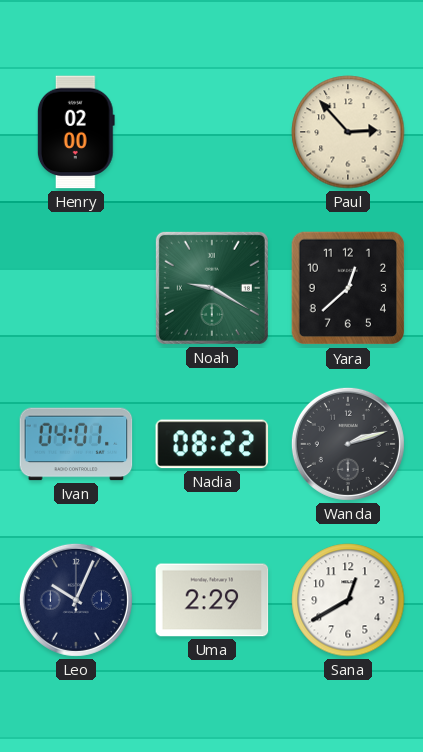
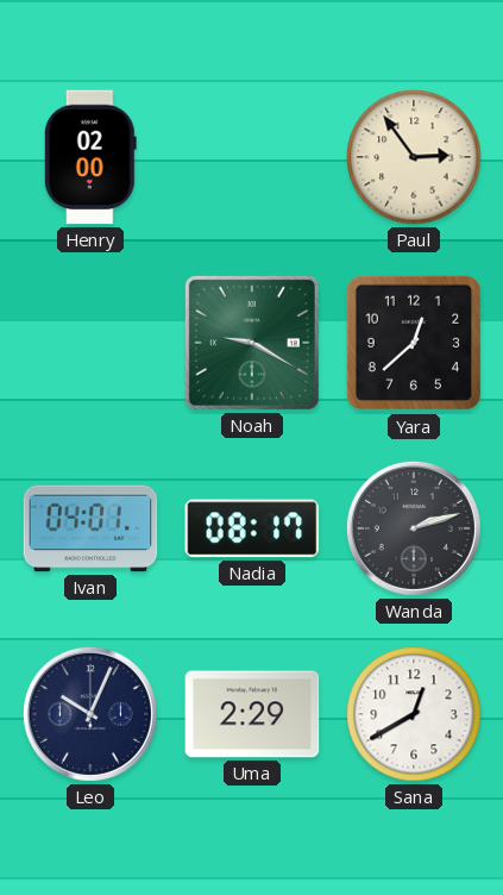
Paul: 2:53 -> 2:54 (414, 157)
Nadia: 08:22 -> 08:17 (252, 528)
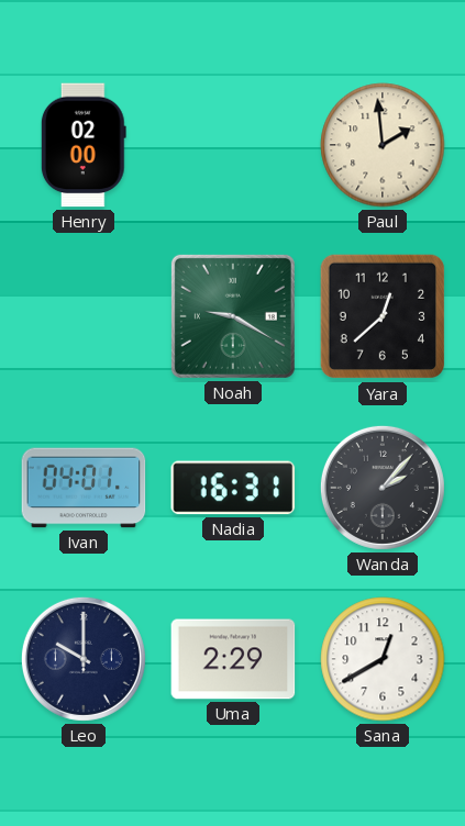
Paul: 2:54 -> 1:59 (383, 145)
Nadia: 08:17 -> 16:31 (233, 488)
Wanda: 2:12 -> 2:07 (383, 488)
Leo: 10:04 -> 10:00 (84, 659)
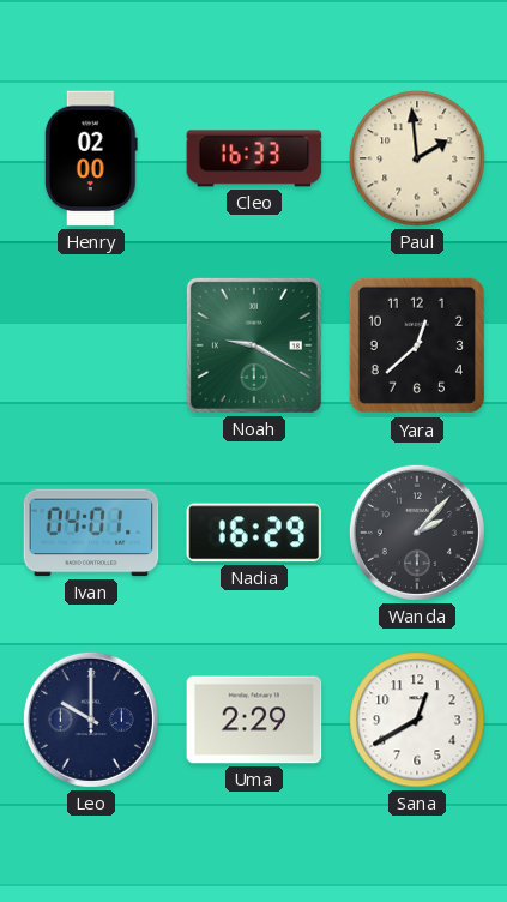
Cleo: none -> 16:33 (254, 158)
Nadia: 16:31 -> 16:29 (254, 533)
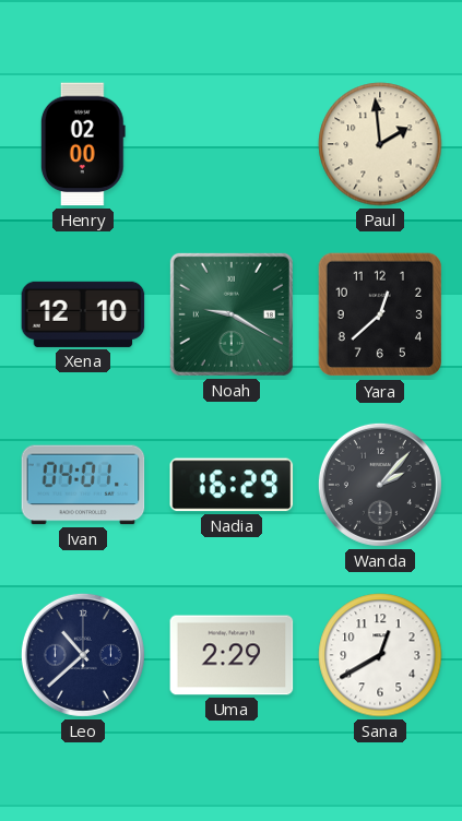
Cleo: 16:33 -> none (254, 158)
Xena: none -> 12:10 (83, 314)
Leo: 10:00 -> 10:38 (83, 655)
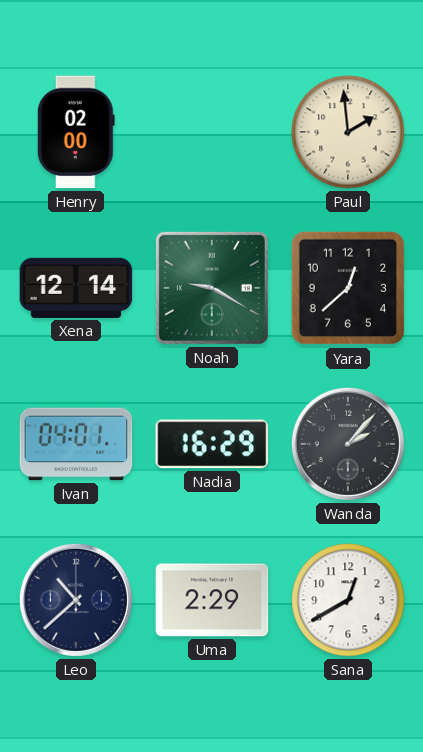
Xena: 12:10 -> 12:14 (76, 288)
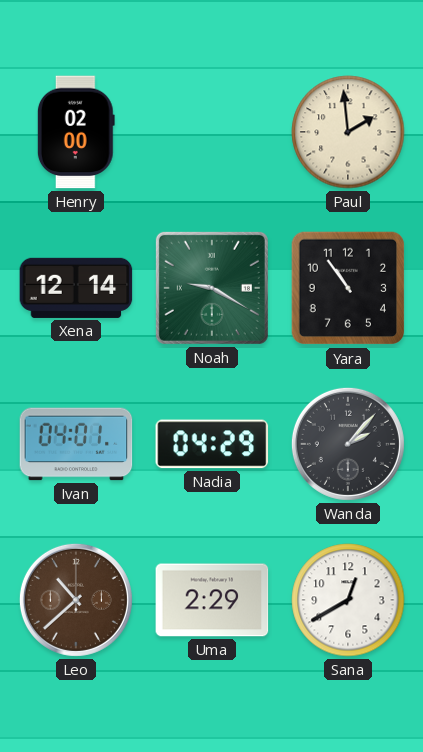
Yara: 12:38 -> 10:54 (348, 288)
Nadia: 16:29 -> 04:29 (212, 444)
Leo dial: navy -> brown (76, 600)
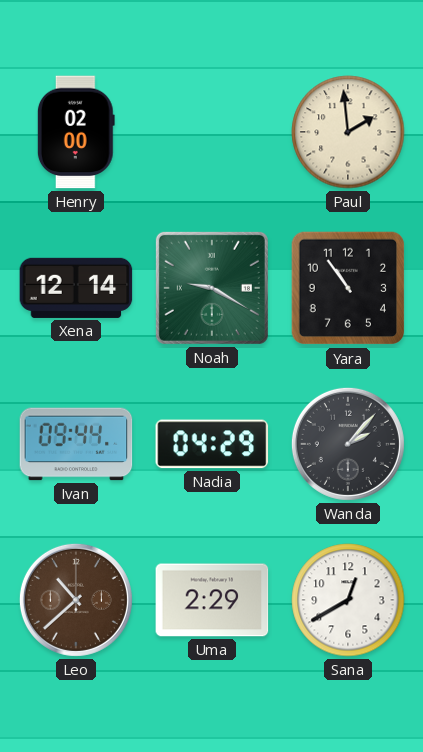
Ivan: 04:01 -> 09:44 (76, 444)
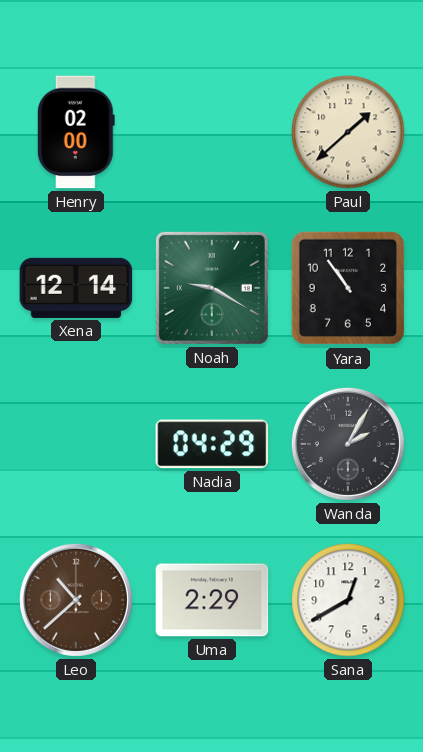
Paul: 1:59 -> 1:38 (348, 132)
Ivan: 09:44 -> none (76, 444)
Wanda: 2:07 -> 2:05 (348, 444)
